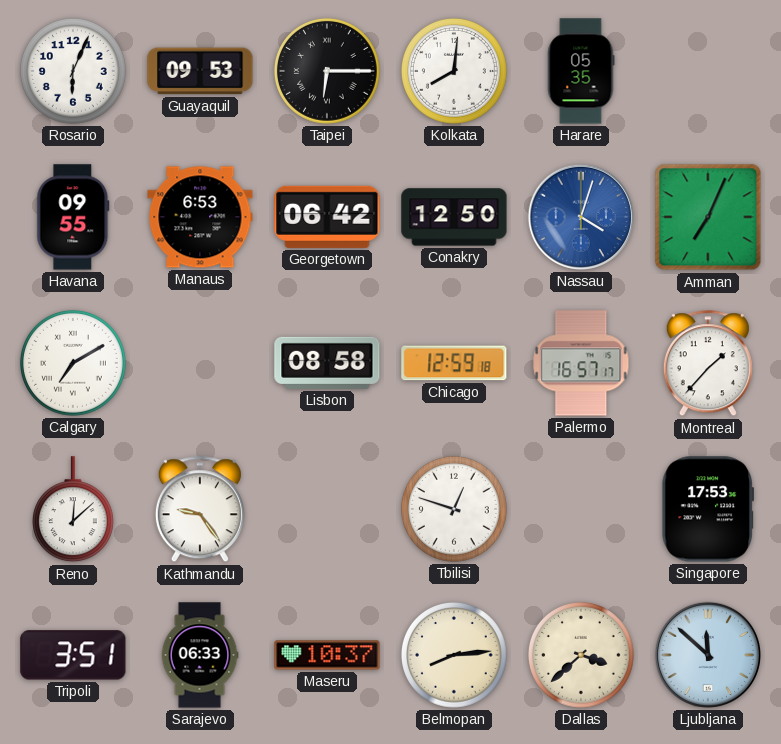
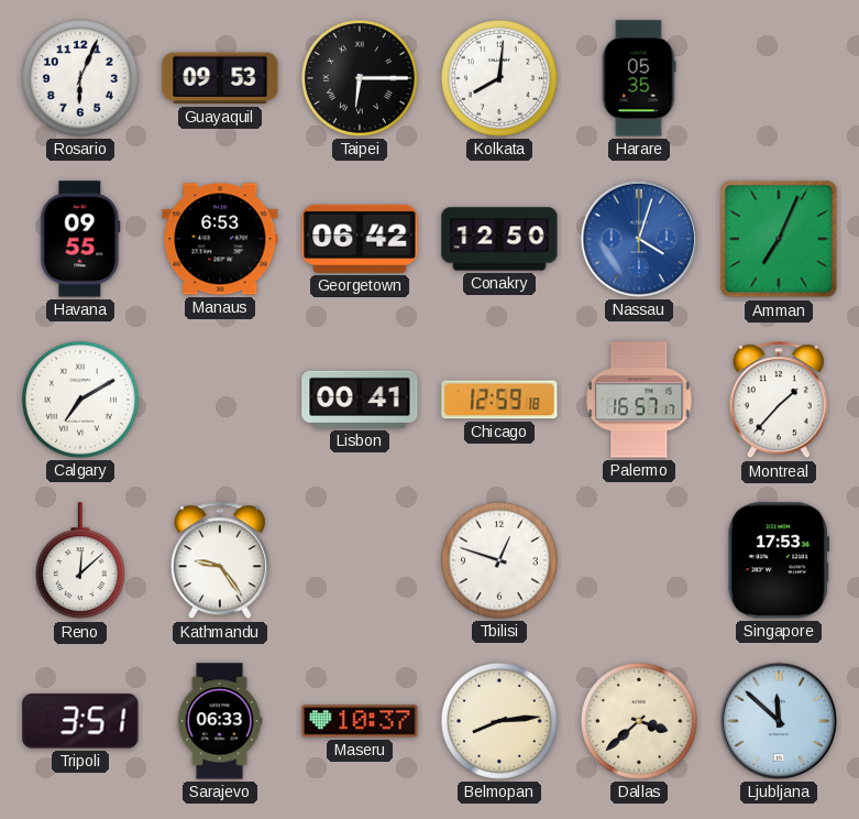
Lisbon: 08:58 -> 00:41 (360, 400)
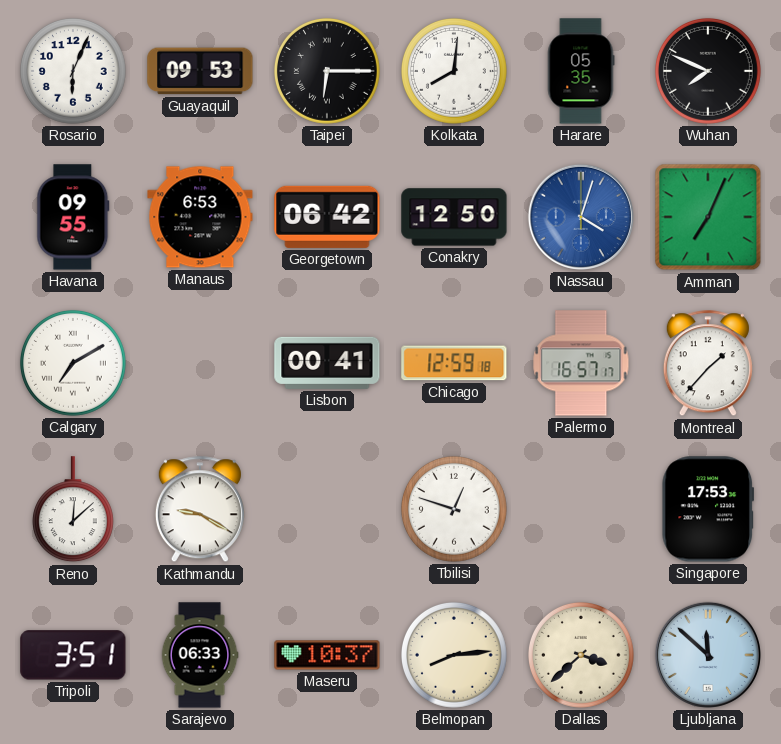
Wuhan: none -> 7:49 (708, 71)
Kathmandu: 9:24 -> 9:20 (200, 510)
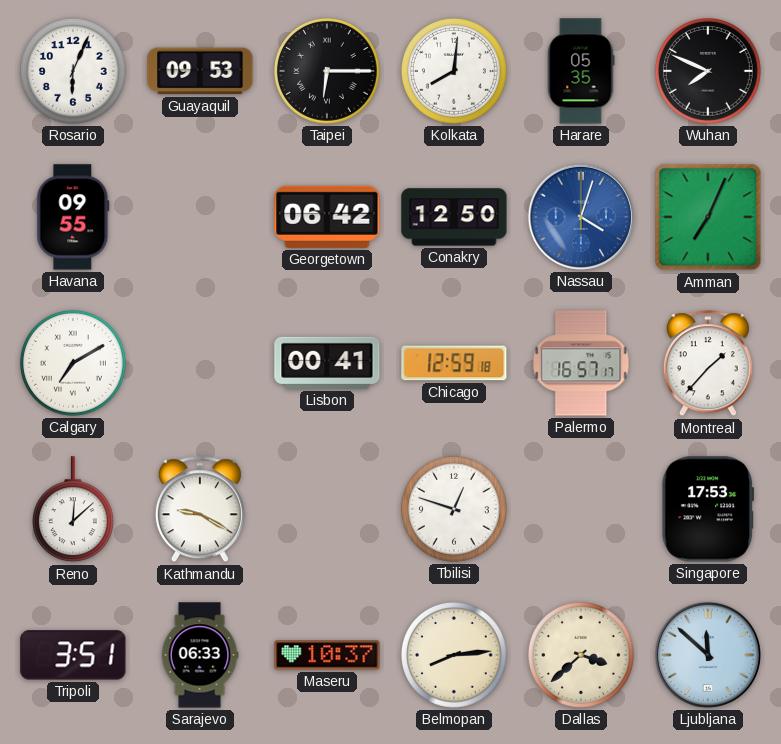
Manaus: 6:53 -> none (200, 217)
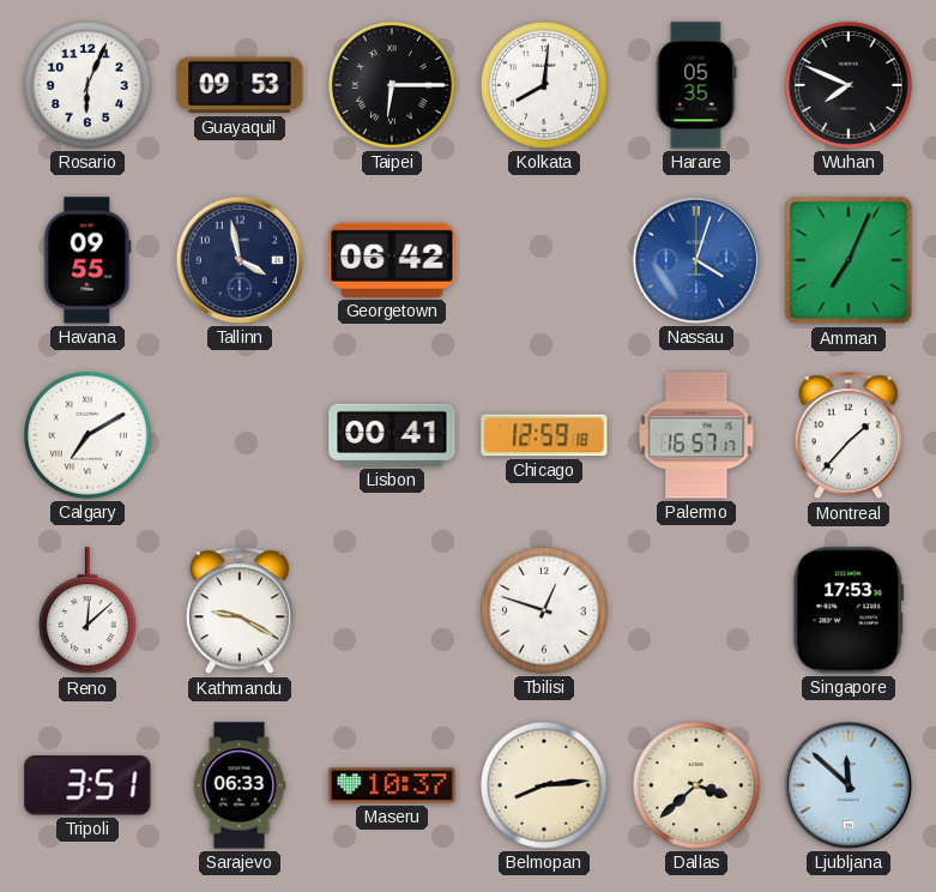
Tallinn: none -> 3:58 (240, 260)
Conakry: 12:50 -> none (454, 217)
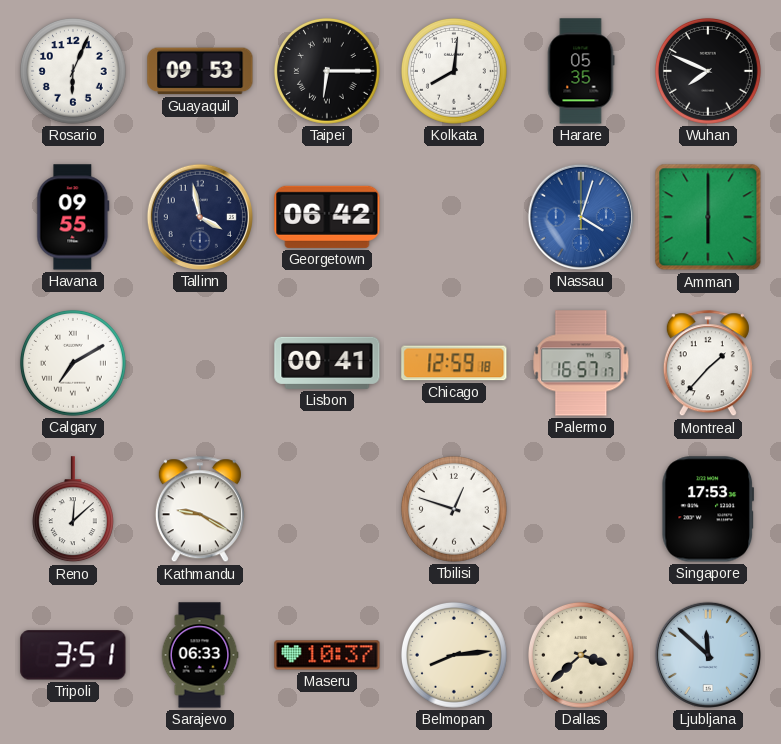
Amman: 7:04 -> 6:00 (708, 217)
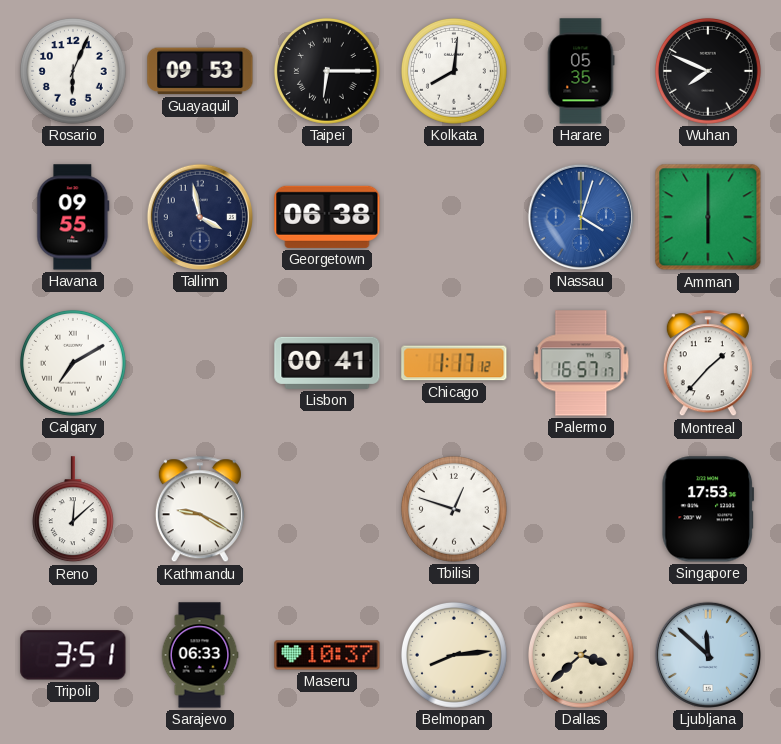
Georgetown: 06:42 -> 06:38 (327, 217)
Chicago: 12:59 -> 1:17 (454, 363)
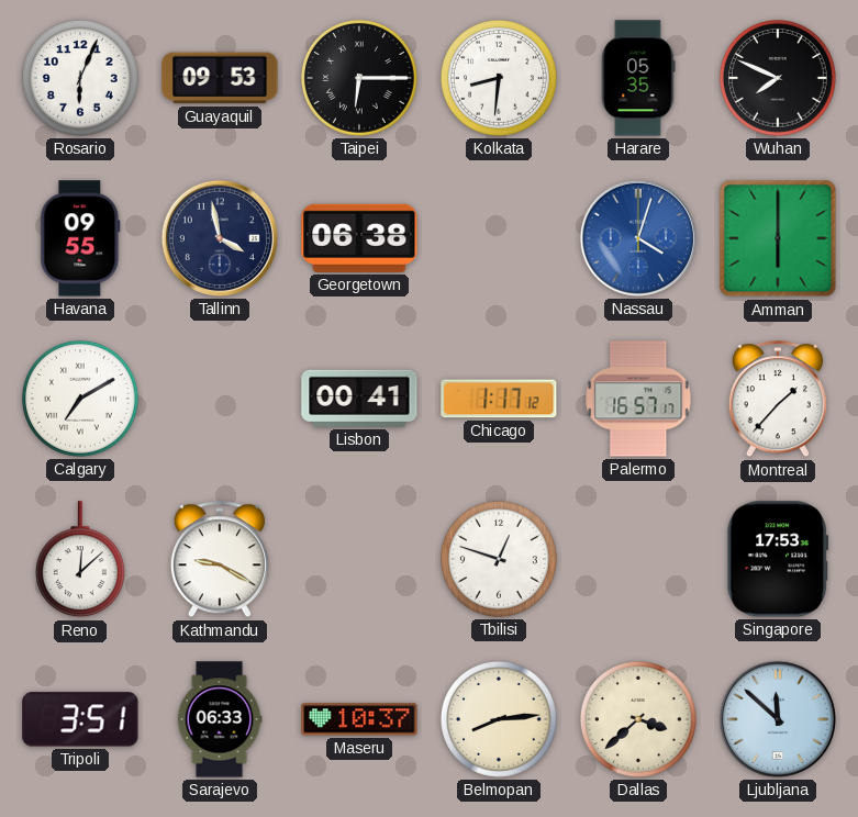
Kolkata: 8:01 -> 8:31 (499, 78)
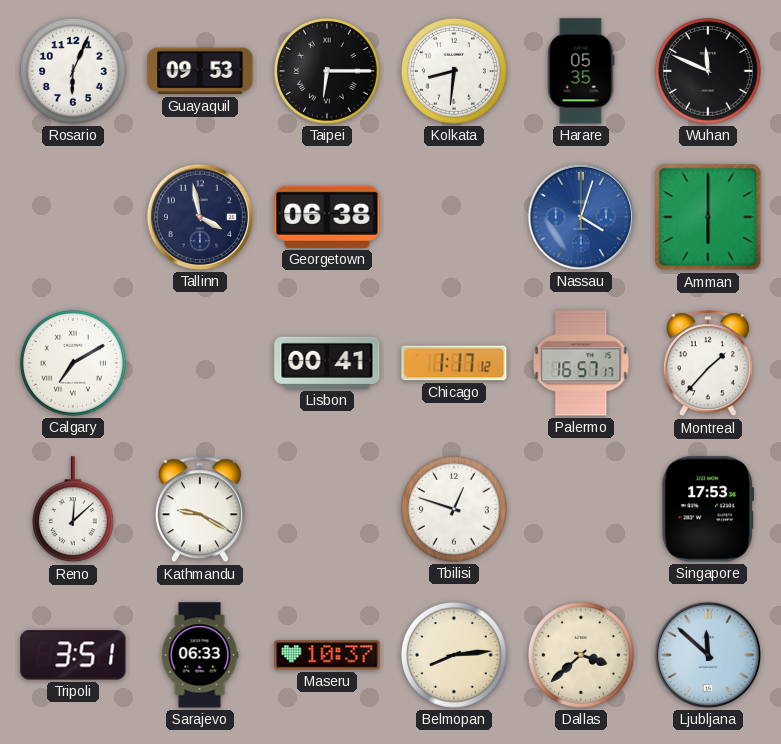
Wuhan: 7:49 -> 11:49 (708, 71)
Havana: 09:55 -> none (80, 238)
